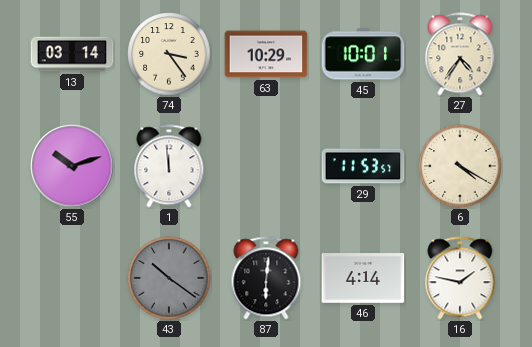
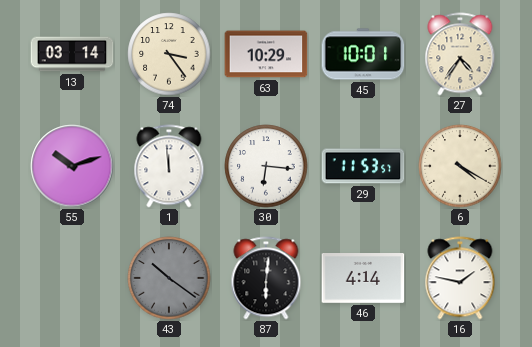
30: none -> 6:16 (266, 166)
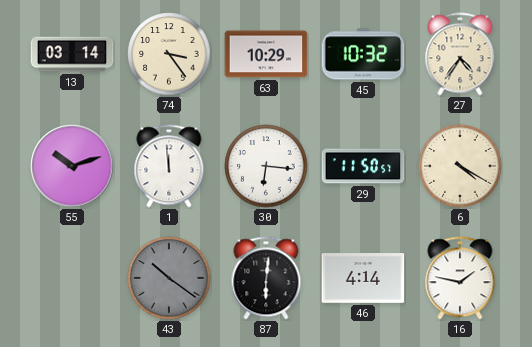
45: 10:01 -> 10:32 (363, 54)
29: 11:53 -> 11:50 (363, 166)
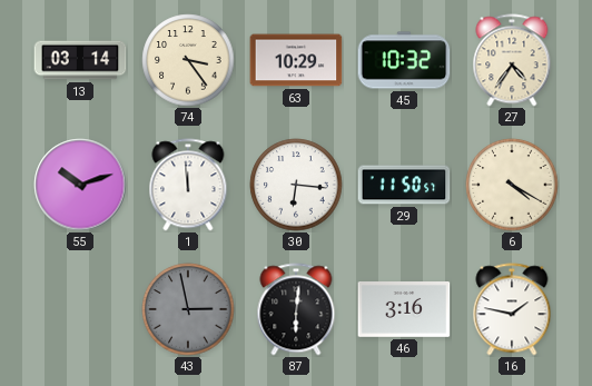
43: 10:21 -> 2:58 (188, 309)
46: 4:14 -> 3:16 (404, 310)
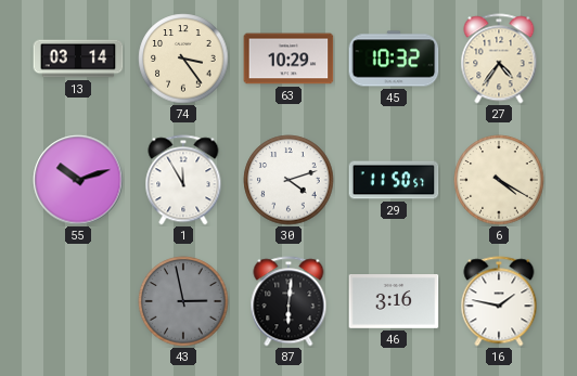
1: 11:59 -> 11:55 (183, 180)
30: 6:16 -> 4:12 (288, 180)
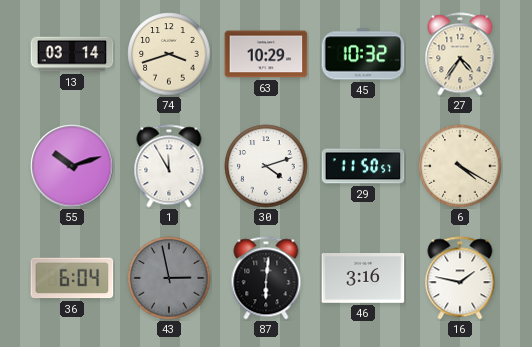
74: 3:24 -> 3:42 (169, 54)
36: none -> 6:04 (72, 278)
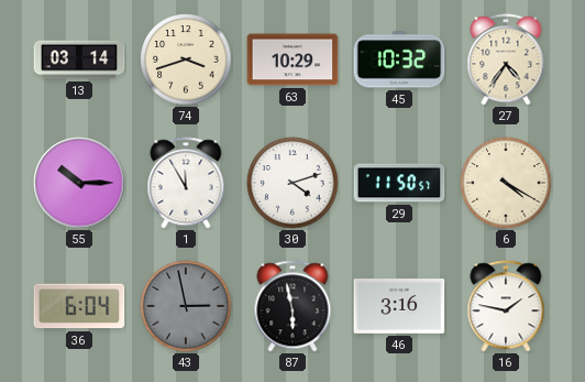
55: 10:12 -> 10:15 (79, 183)
87: 6:01 -> 5:58 (292, 306)
